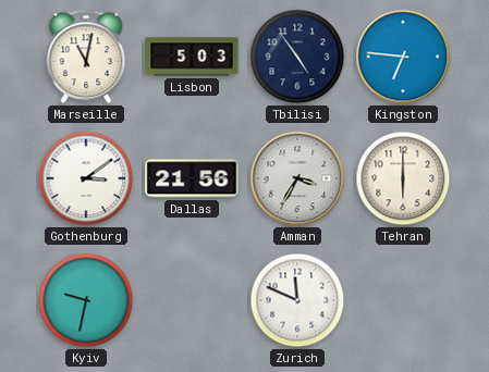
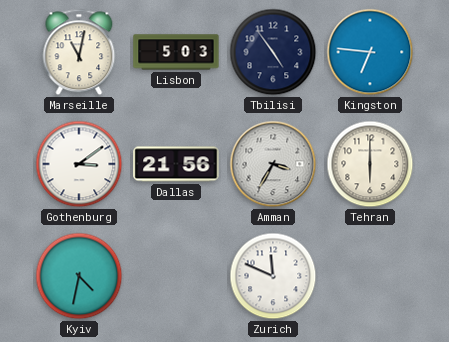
Kyiv: 9:32 -> 4:32 (79, 276)
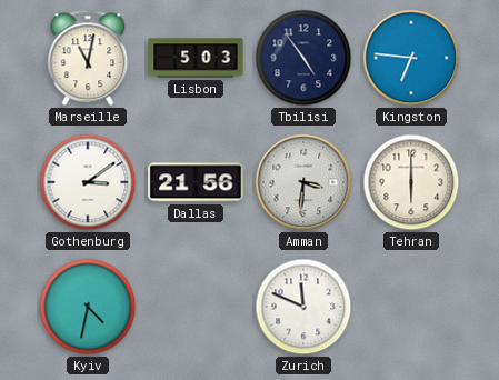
Amman: 3:35 -> 3:31 (303, 182)
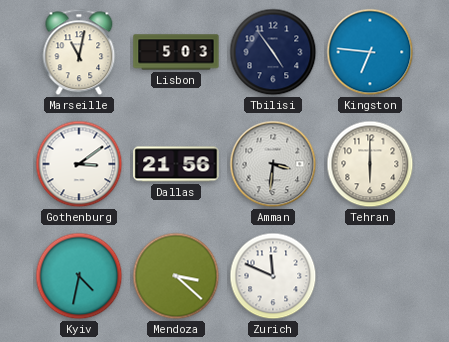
Mendoza: none -> 3:22 (176, 276)
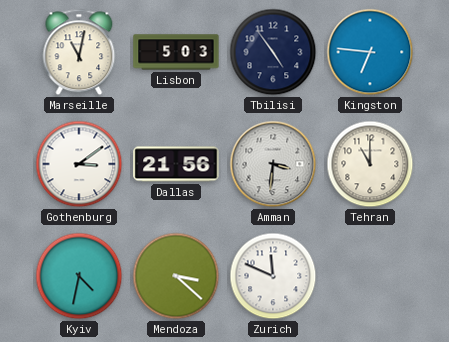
Tehran: 6:00 -> 11:00 (370, 164)
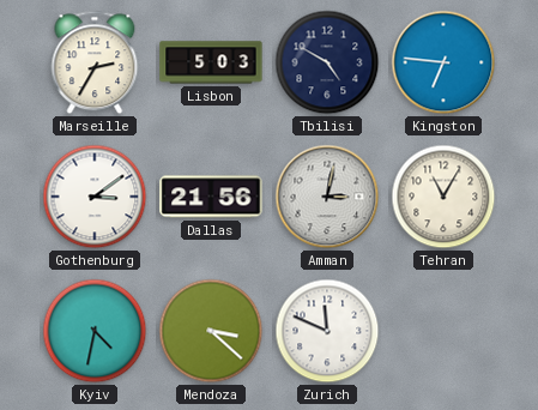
Marseille: 11:02 -> 2:35 (95, 62)
Tbilisi: 4:54 -> 4:50 (327, 62)
Amman: 3:31 -> 3:02 (327, 197)
Tehran: 11:00 -> 11:05 (443, 197)
